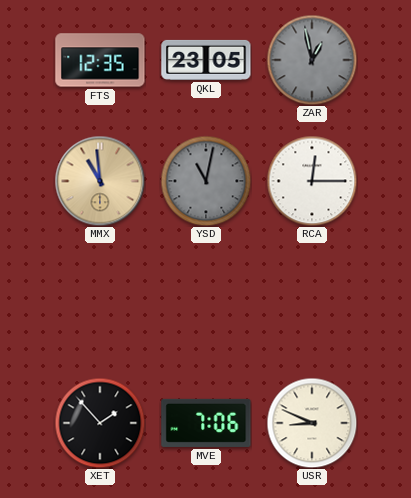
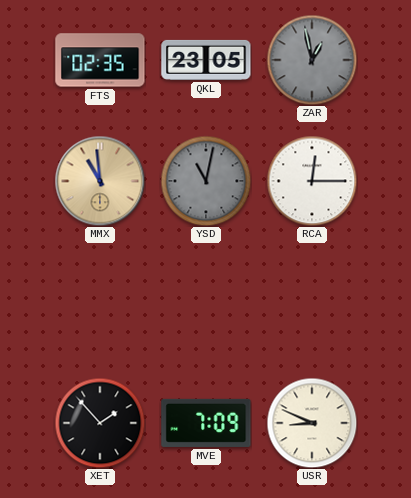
FTS: 12:35 -> 02:35 (100, 60)
MVE: 7:06 -> 7:09 (206, 423)
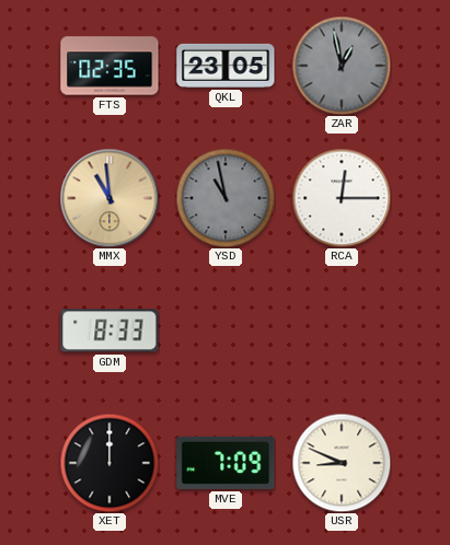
YSD: 11:02 -> 10:58 (226, 198)
GDM: none -> 8:33 (109, 331)
XET: 1:53 -> 12:00 (109, 463)
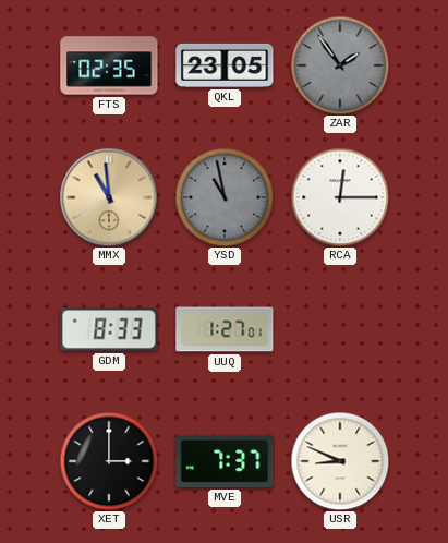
ZAR: 12:58 -> 1:54 (340, 65)
UUQ: none -> 1:27 (225, 329)
XET: 12:00 -> 3:00 (109, 461)
MVE: 7:09 -> 7:37 (225, 461)
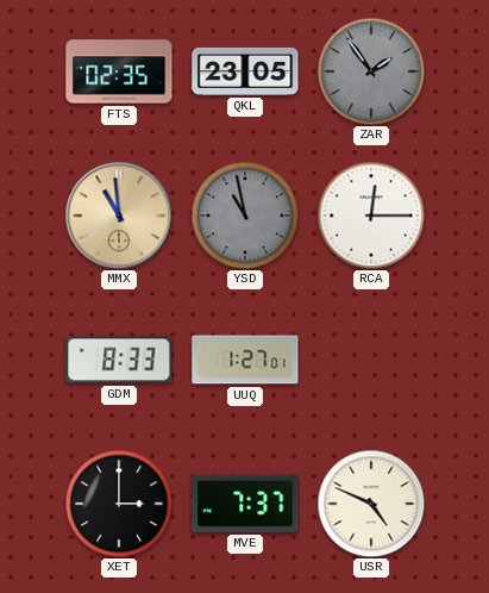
USR: 8:49 -> 4:49 (371, 504)
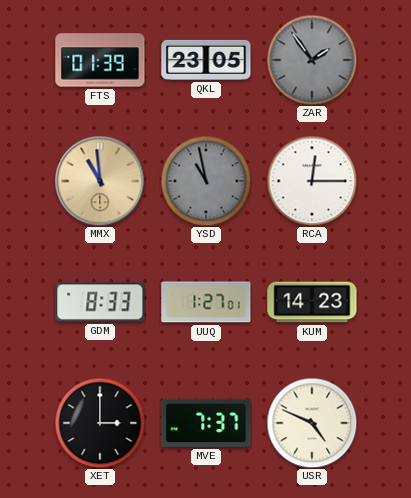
FTS: 02:35 -> 01:39 (100, 60)
KUM: none -> 14:23 (312, 302)
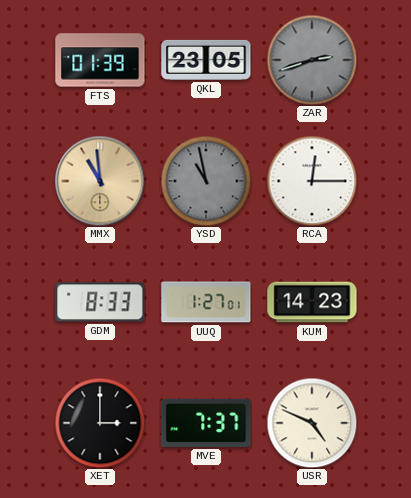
ZAR: 1:54 -> 2:42 (312, 60)
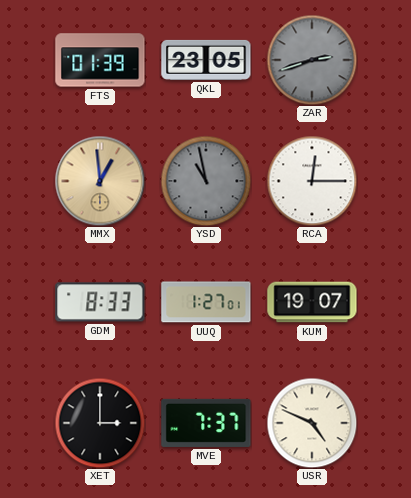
MMX: 10:59 -> 12:59 (100, 181)
KUM: 14:23 -> 19:07 (312, 302)
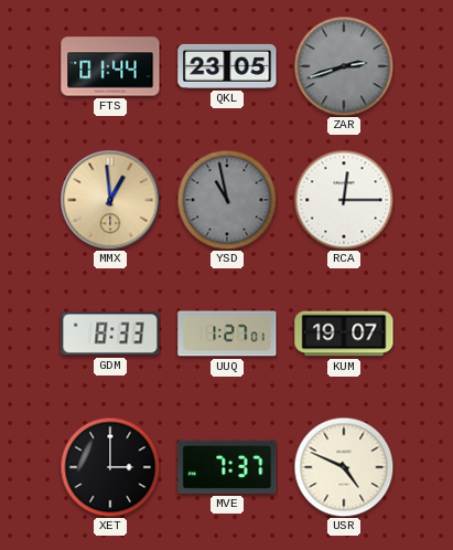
FTS: 01:39 -> 01:44 (110, 66)
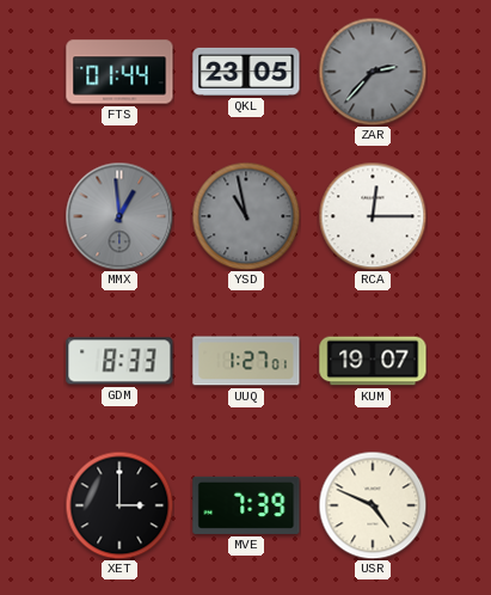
ZAR: 2:42 -> 2:37 (373, 72)
MMX dial: champagne -> grey (119, 216)
MVE: 7:37 -> 7:39 (246, 505)
